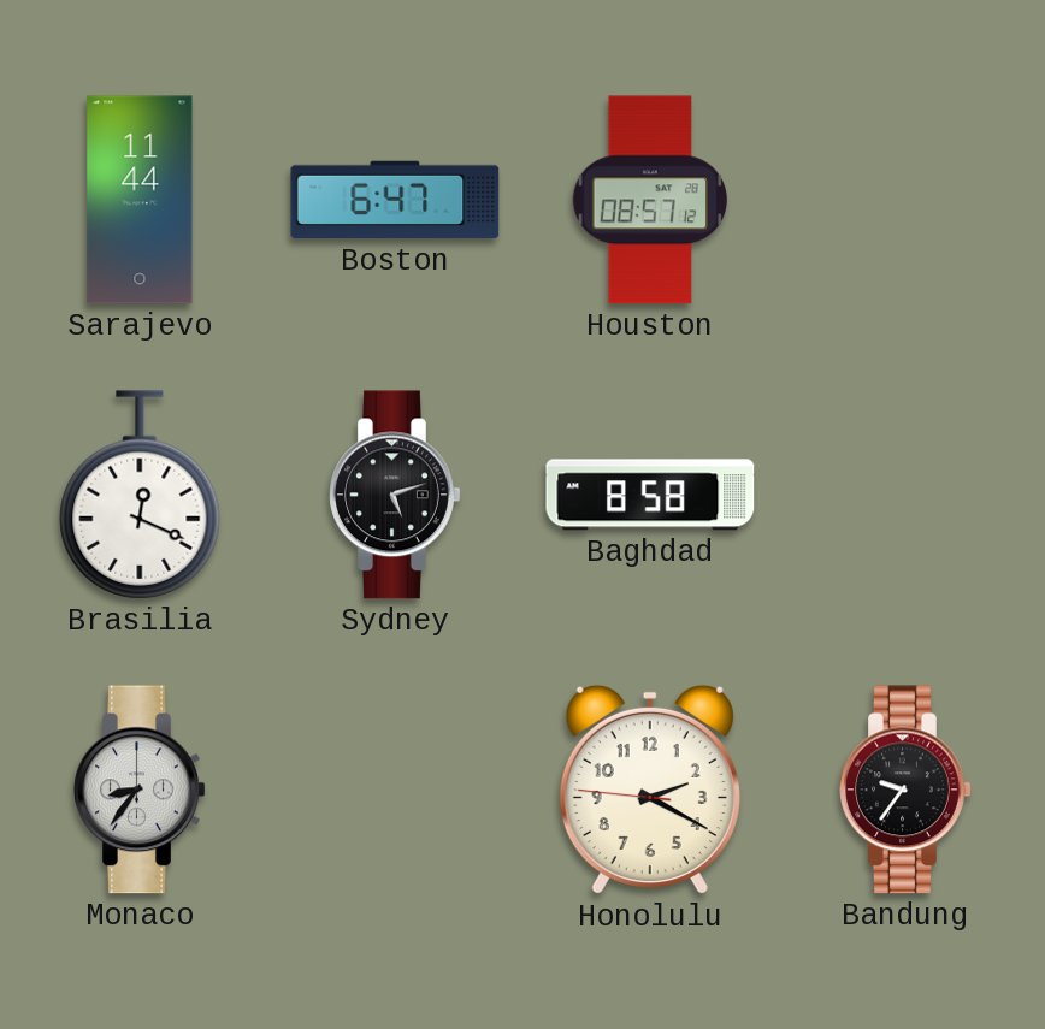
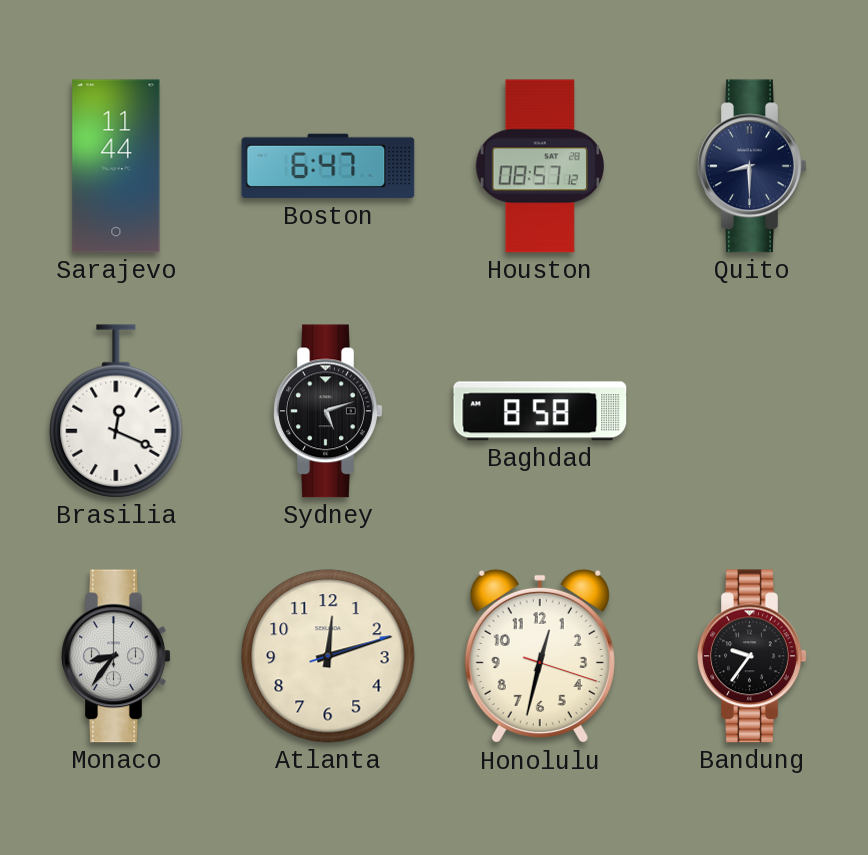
Quito: none -> 8:30 (752, 166)
Atlanta: none -> 12:12 (328, 656)
Honolulu: 2:19 -> 12:32 (540, 656)
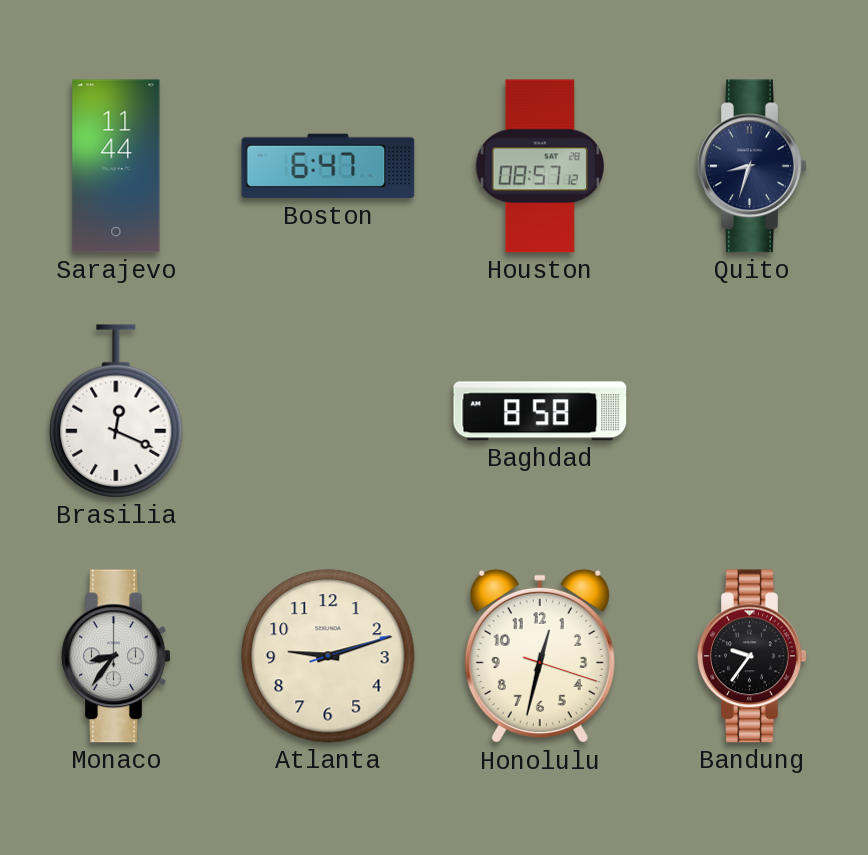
Quito: 8:30 -> 8:33 (752, 166)
Sydney: 5:12 -> none (328, 411)
Atlanta: 12:12 -> 9:12 (328, 656)
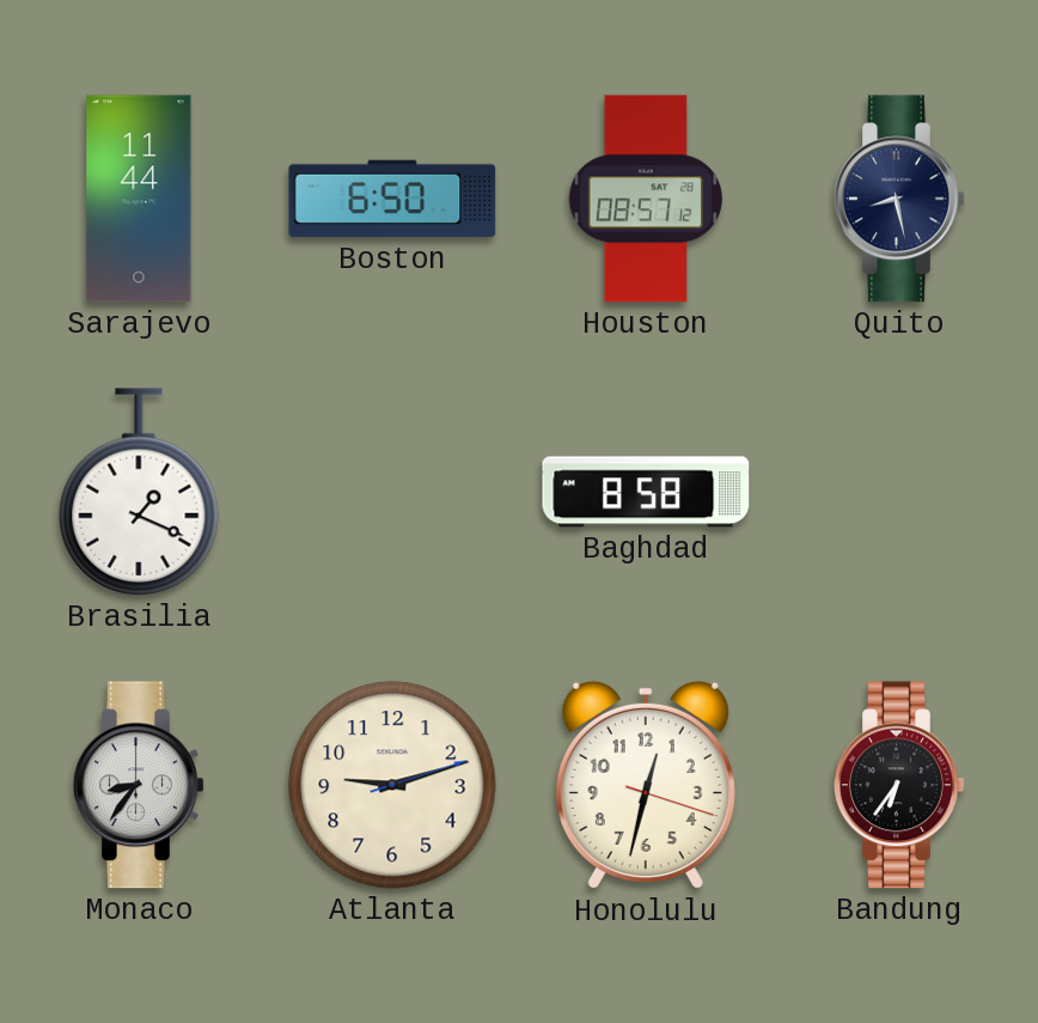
Boston: 6:47 -> 6:50 (392, 199)
Quito: 8:33 -> 8:28 (899, 199)
Brasilia: 12:19 -> 1:19 (139, 492)
Bandung: 9:36 -> 6:36 (899, 785)
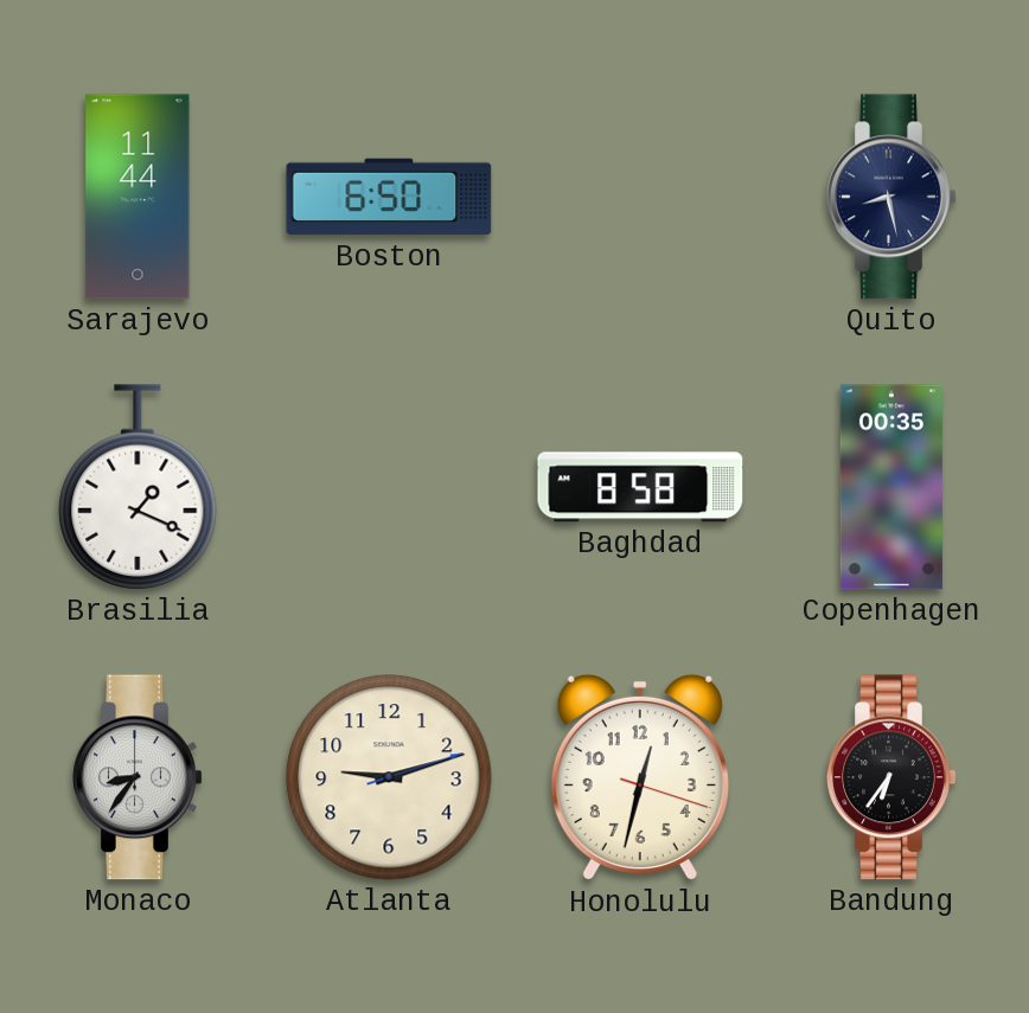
Houston: 08:57 -> none (645, 199)
Copenhagen: none -> 00:35 (891, 487)
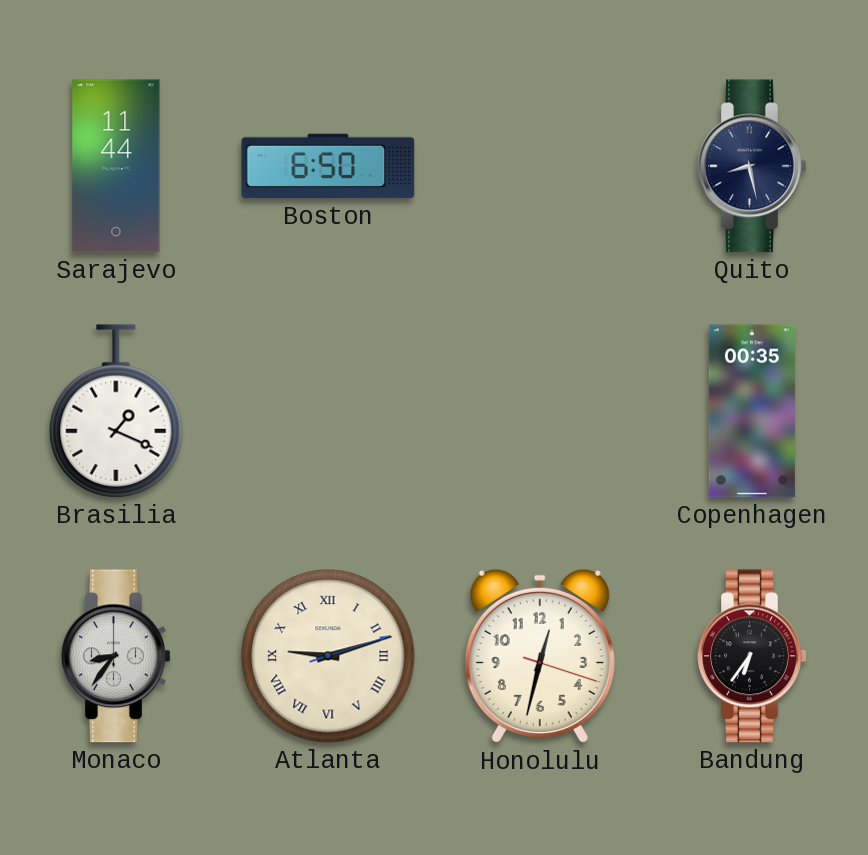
Baghdad: 8:58 -> none (640, 487)
Atlanta numerals: Arabic -> Roman (328, 656)
